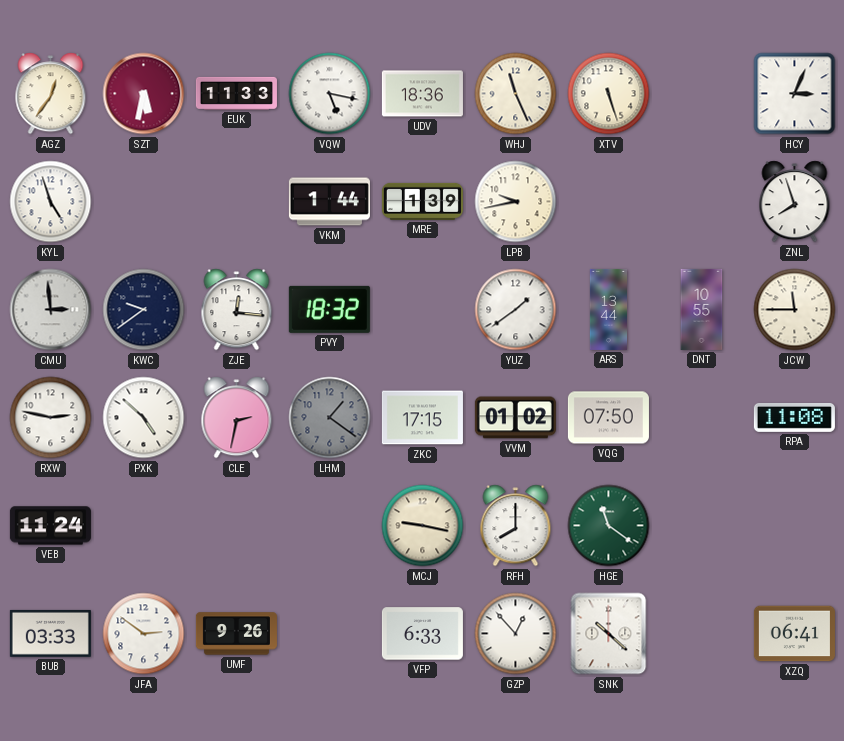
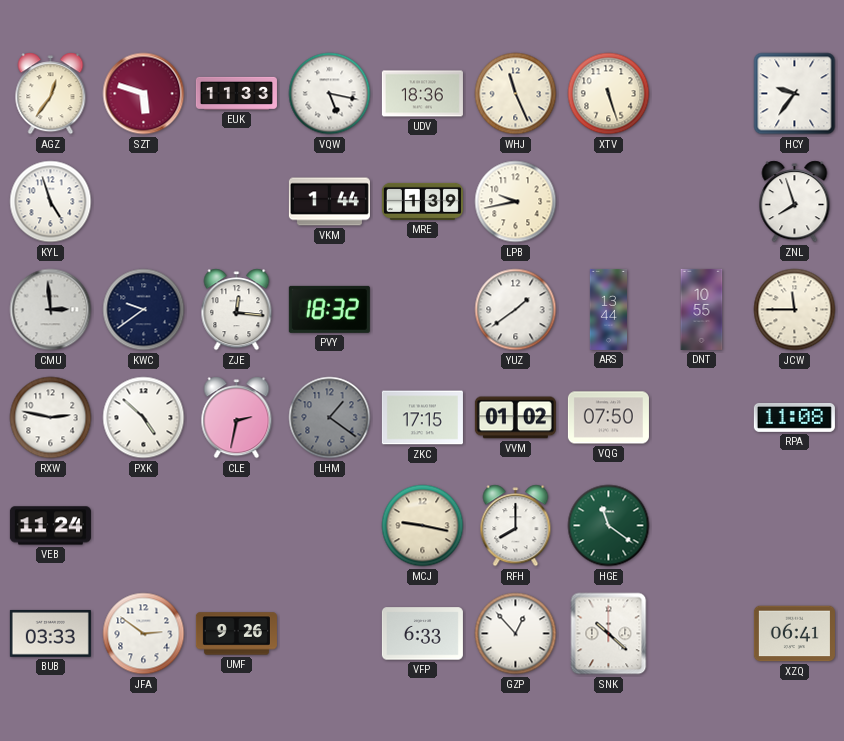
SZT: 5:32 -> 5:48 (144, 94)
HCY: 3:04 -> 9:36 (795, 94)
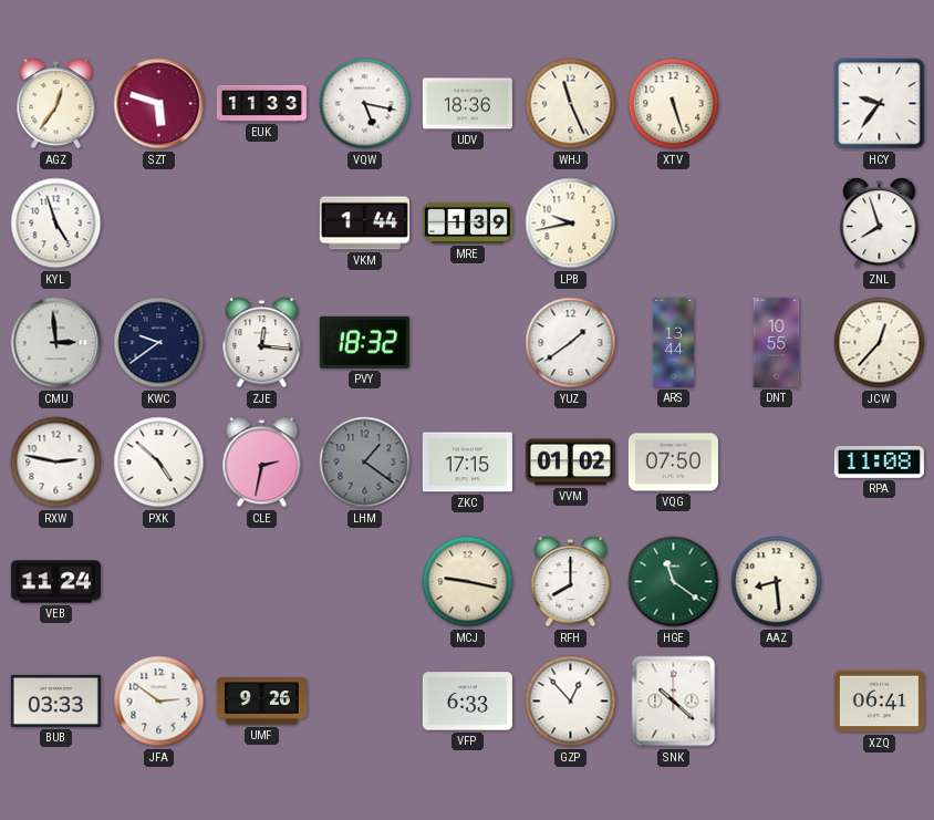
JCW: 11:45 -> 12:37 (880, 343)
AAZ: none -> 8:29 (777, 582)
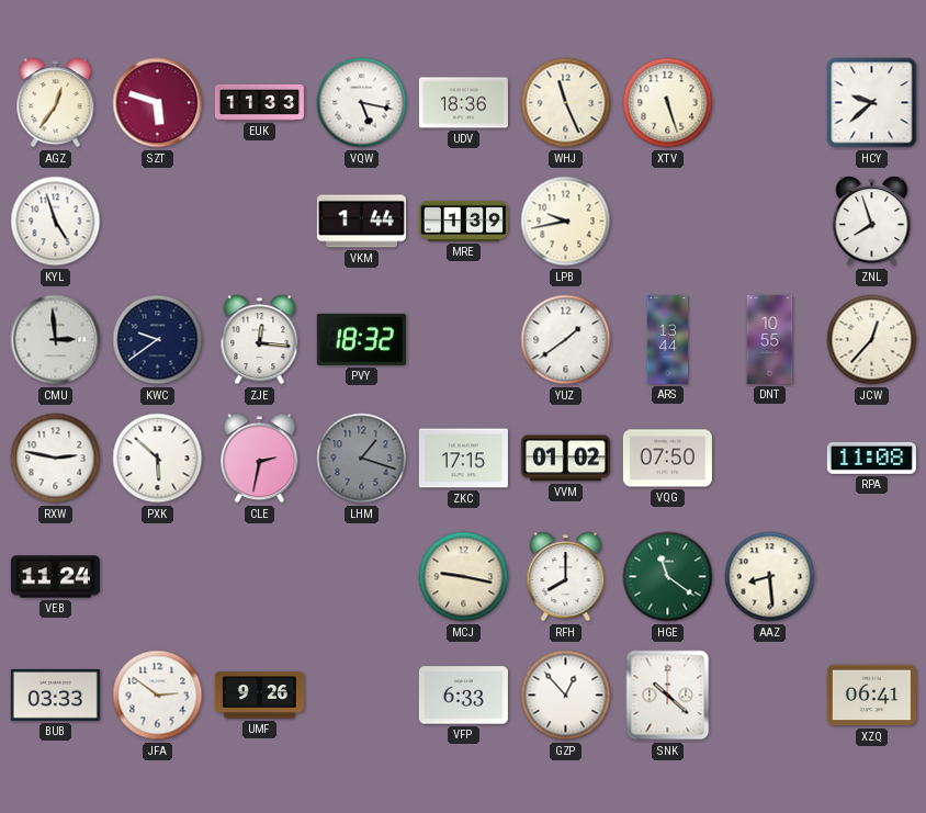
HCY: 9:36 -> 9:38 (872, 103)
PXK: 4:52 -> 5:52 (158, 459)
LHM: 1:21 -> 1:18 (362, 459)
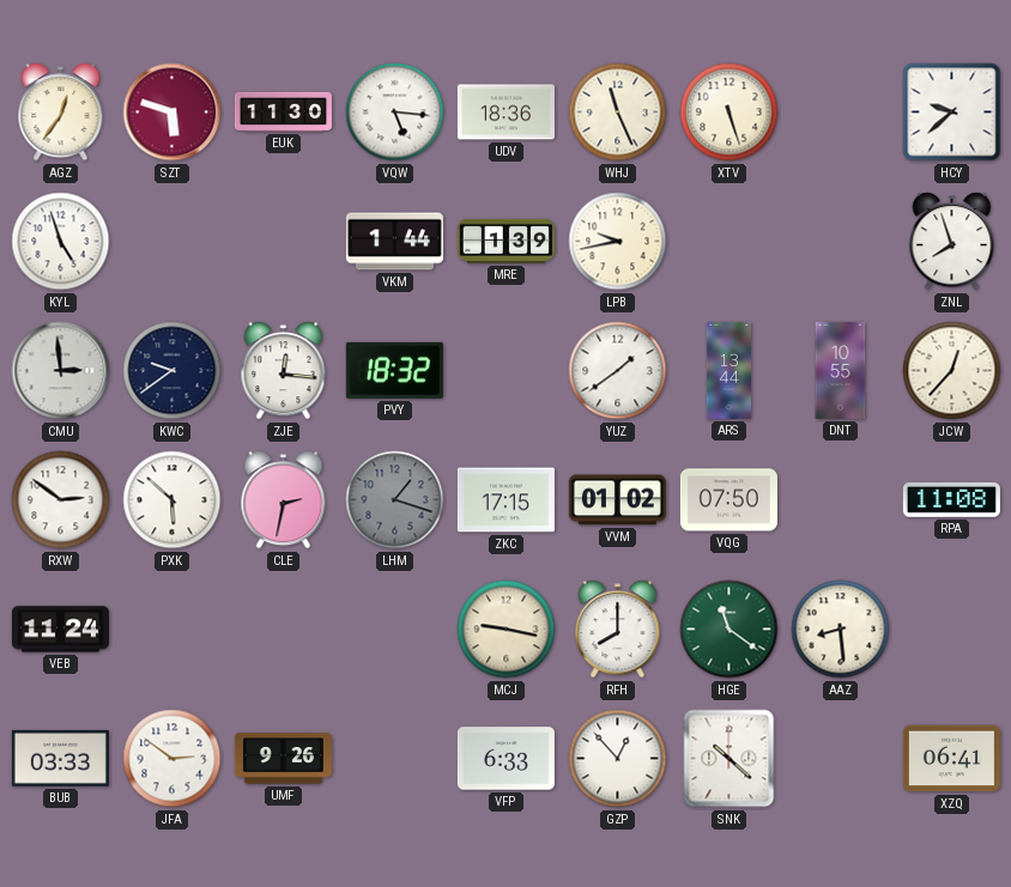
EUK: 11:33 -> 11:30 (283, 111)
VQW: 5:17 -> 5:16 (395, 113)
RXW: 2:47 -> 2:51 (61, 500)
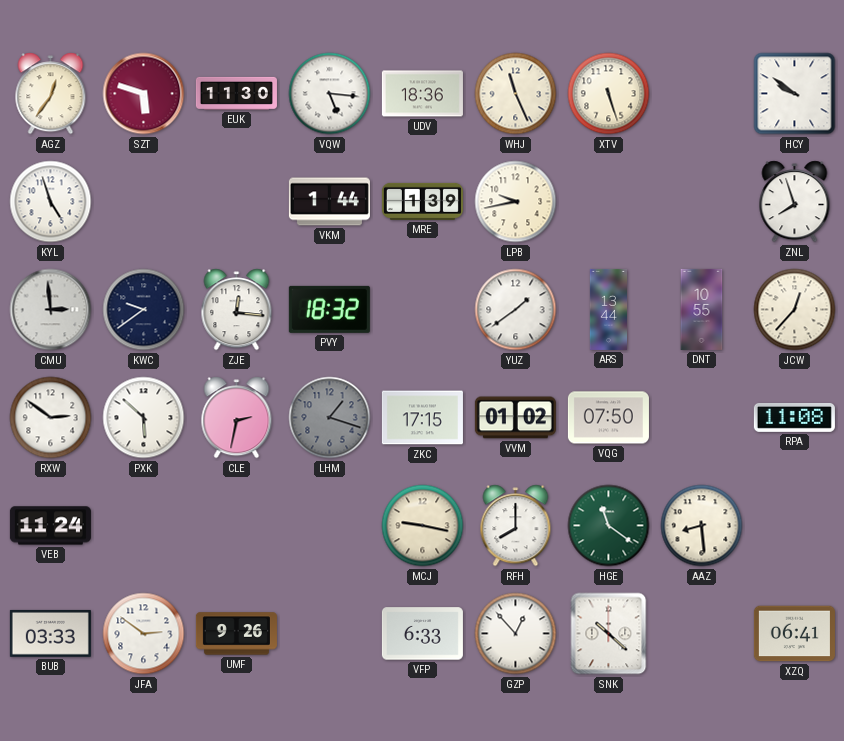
HCY: 9:38 -> 9:51 (795, 94)
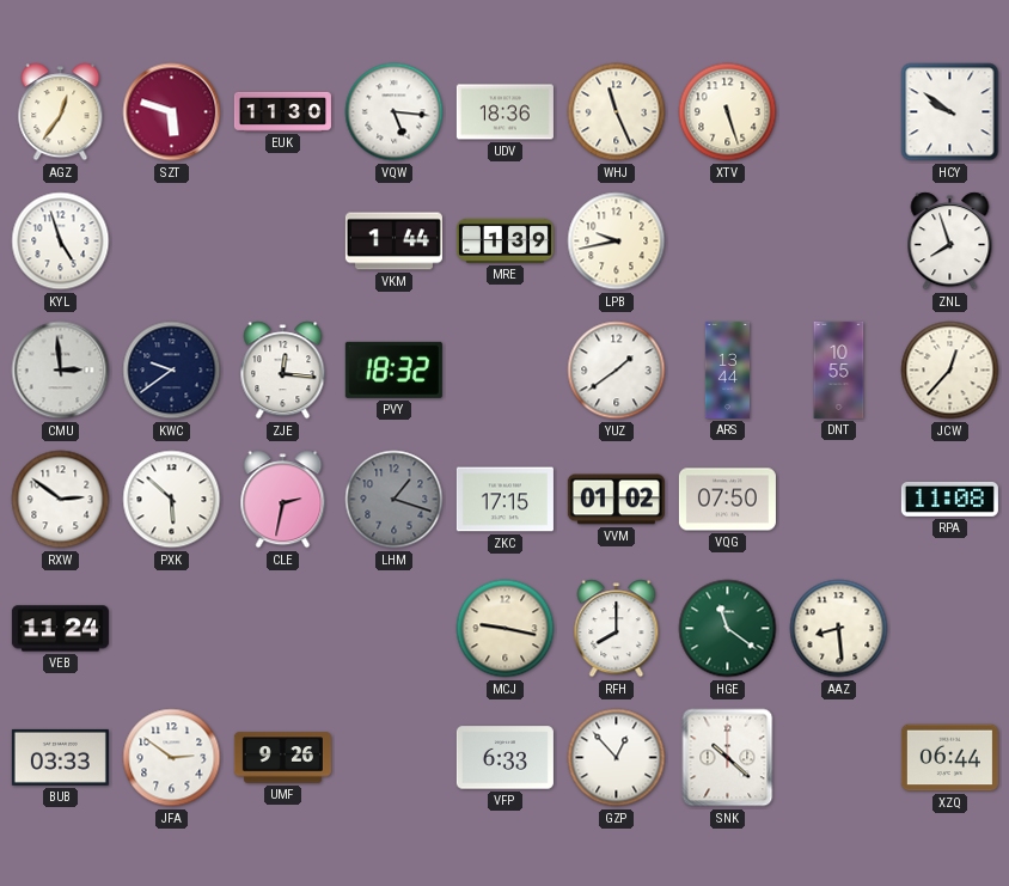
XZQ: 06:41 -> 06:44 (949, 758)
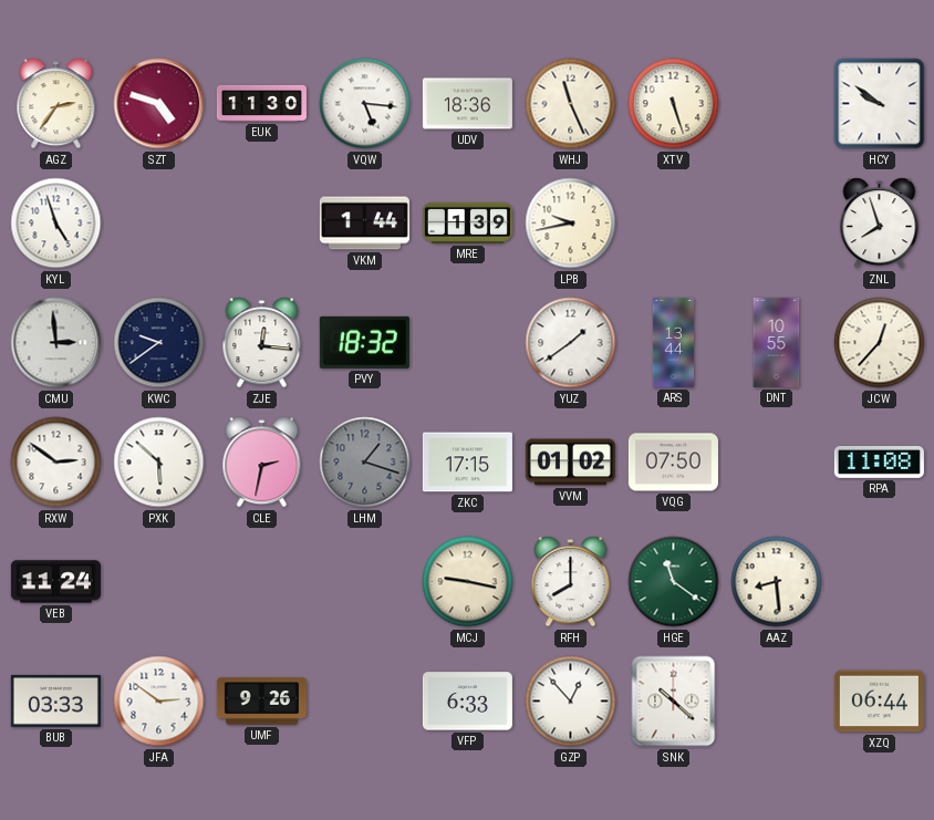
AGZ: 12:36 -> 2:36 (56, 104)
SZT: 5:48 -> 4:48 (159, 104)
